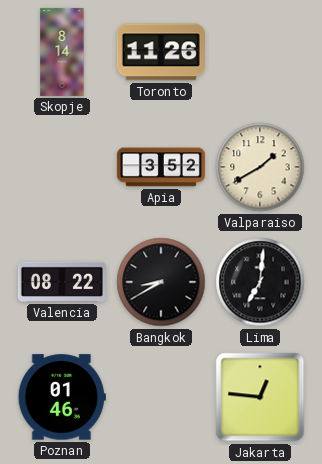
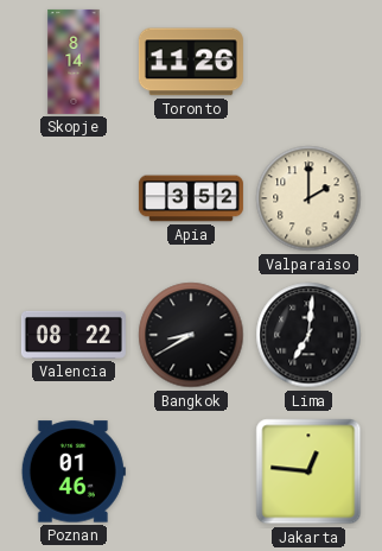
Valparaiso: 1:40 -> 2:00 (308, 198)
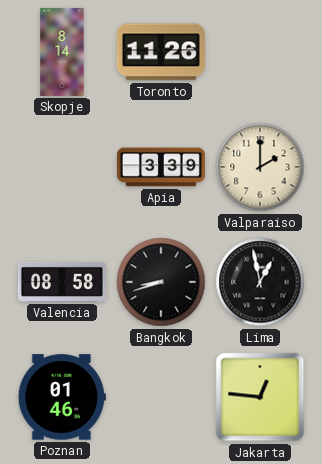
Apia: 3:52 -> 3:39 (161, 167)
Valencia: 08:22 -> 08:58 (62, 282)
Bangkok: 8:40 -> 8:42 (161, 282)
Lima: 7:01 -> 12:58 (260, 282)
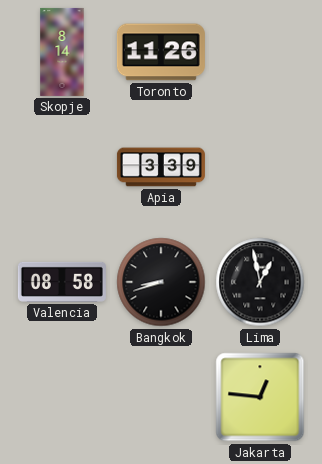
Valparaiso: 2:00 -> none (260, 167)
Poznan: 01:46 -> none (62, 397)
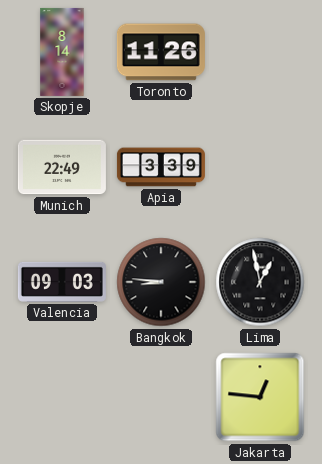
Munich: none -> 22:49 (62, 167)
Valencia: 08:58 -> 09:03 (62, 282)
Bangkok: 8:42 -> 8:46 (161, 282)
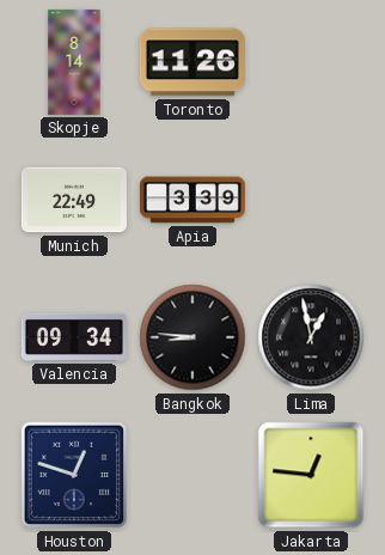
Valencia: 09:03 -> 09:34 (74, 337)
Houston: none -> 12:48 (74, 475)
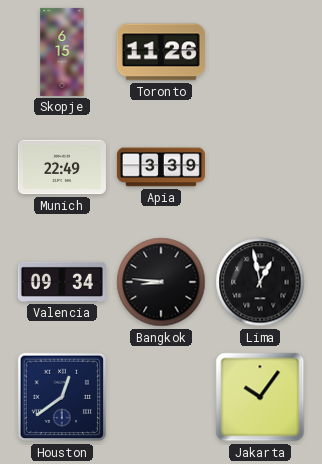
Skopje: 8:14 -> 6:15 (62, 52)
Houston: 12:48 -> 12:39 (62, 397)
Jakarta: 12:46 -> 10:06 (260, 397)
